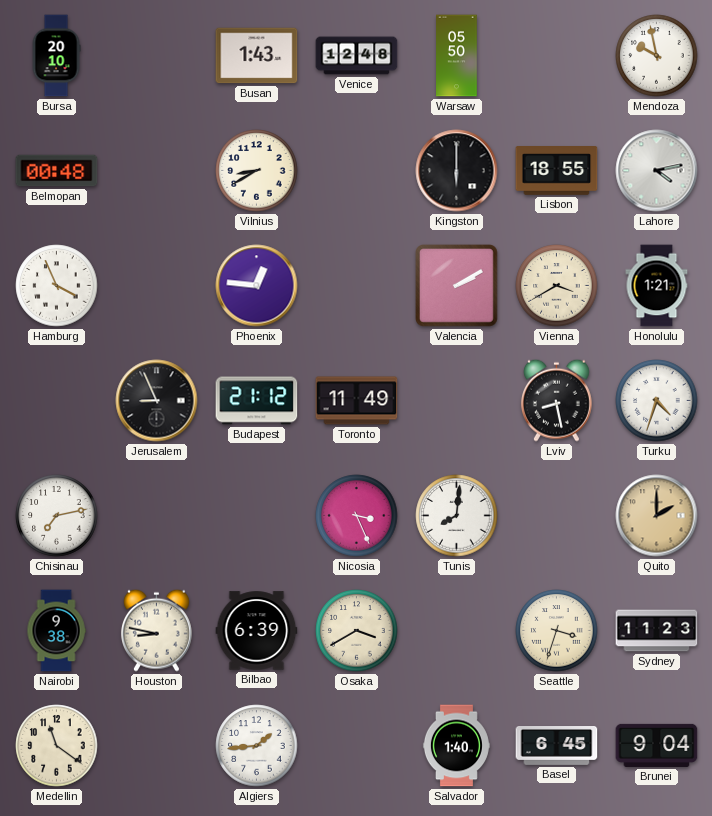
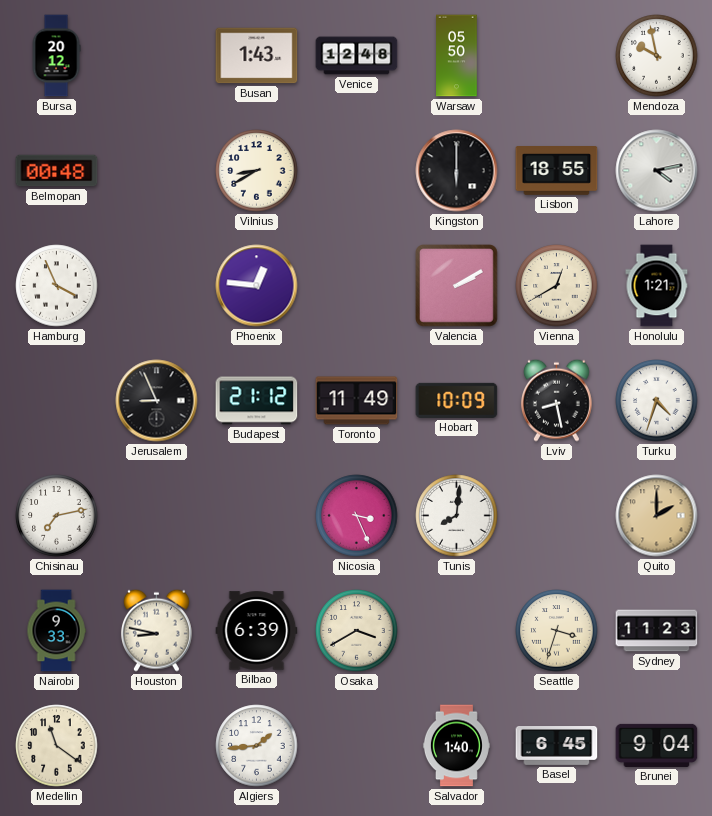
Bursa: 20:10 -> 20:12 (56, 56)
Vienna: 3:40 -> 12:40 (557, 286)
Hobart: none -> 10:09 (457, 400)
Nairobi: 9:38 -> 9:33 (56, 631)
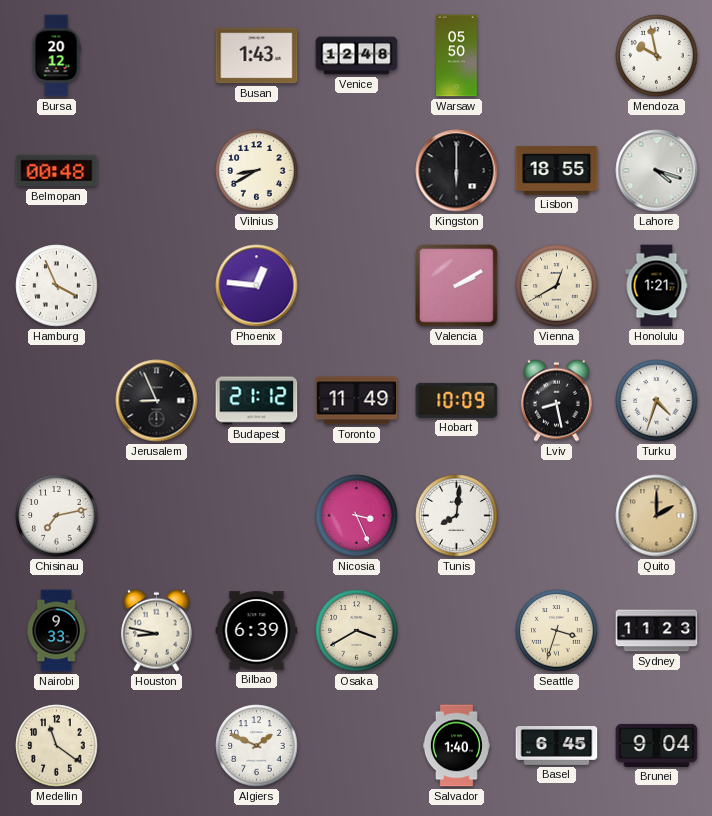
Lahore: 4:13 -> 4:18 (657, 171)
Algiers: 1:44 -> 1:49 (257, 746)
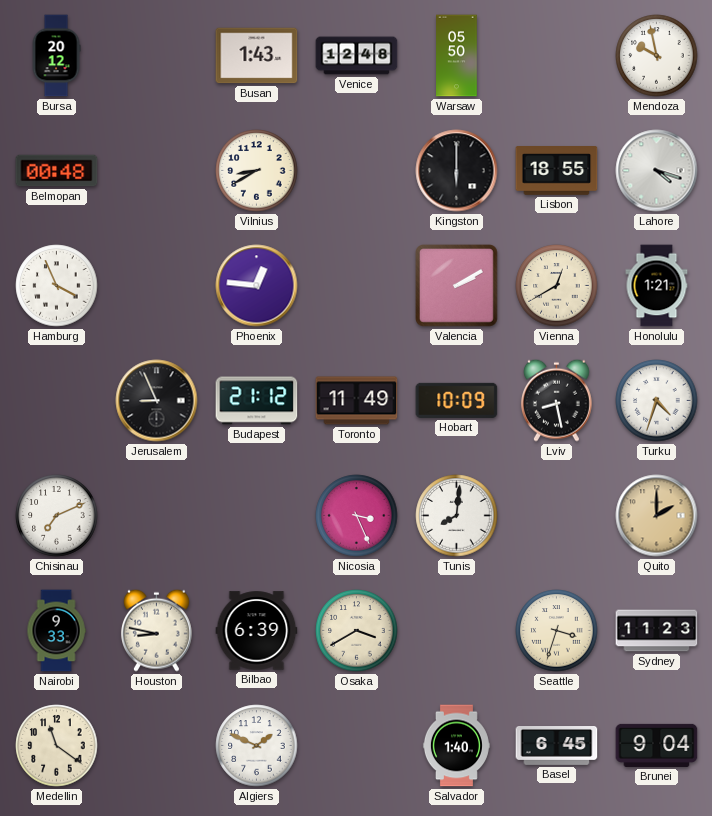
Chisinau: 7:13 -> 7:11 (57, 516)
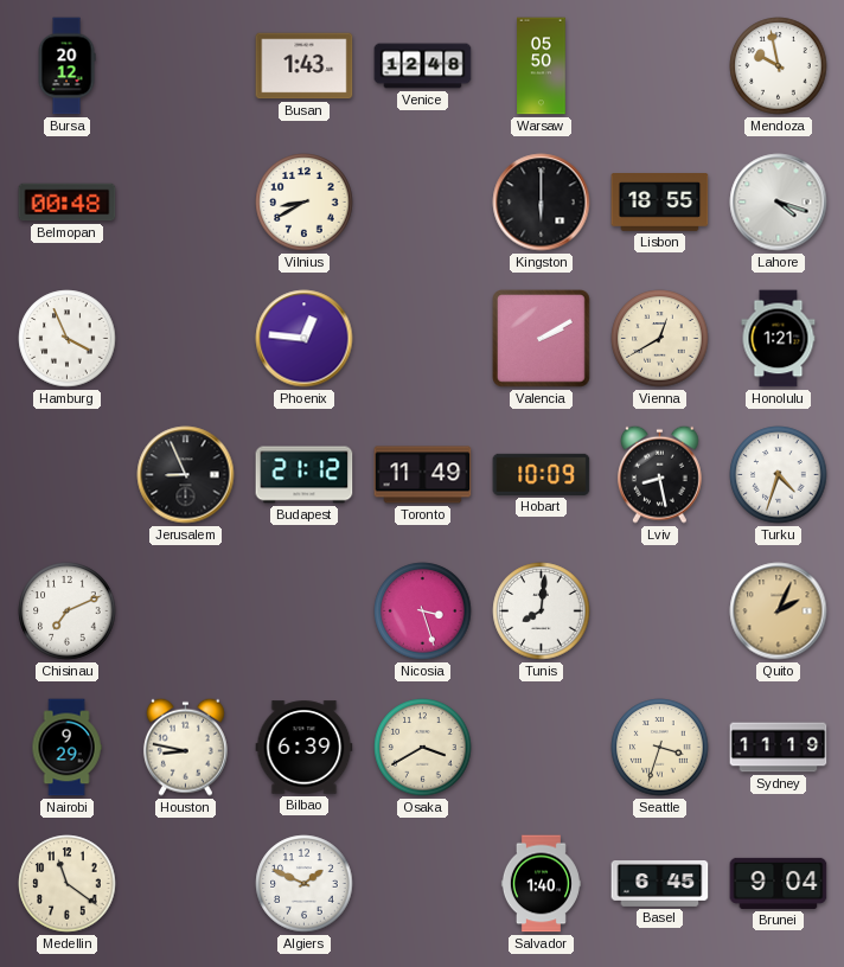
Nicosia: 3:26 -> 3:27 (423, 611)
Quito: 2:00 -> 2:04 (779, 611)
Nairobi: 9:33 -> 9:29 (66, 748)
Sydney: 11:23 -> 11:19 (779, 748)
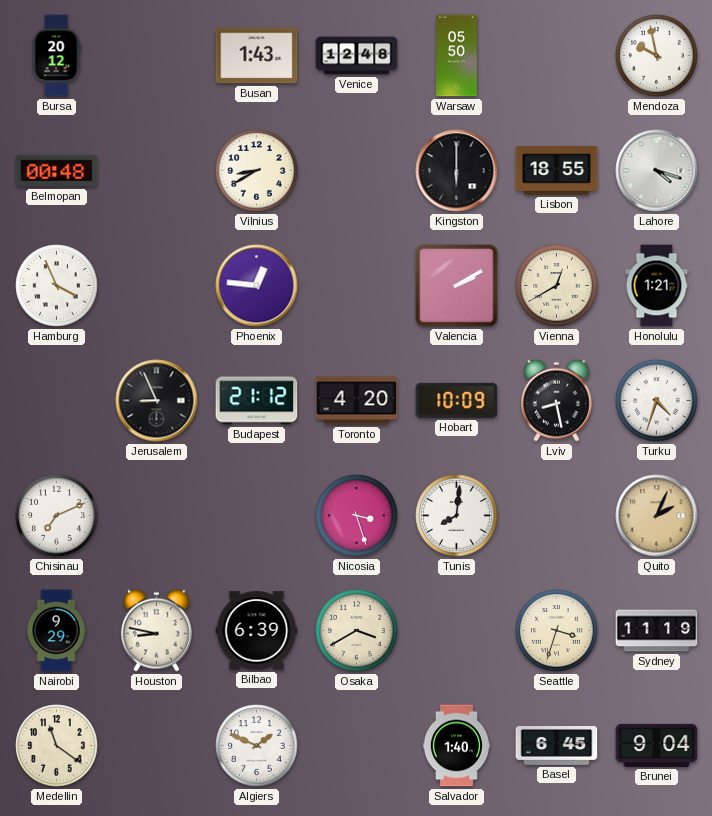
Toronto: 11:49 -> 4:20 (357, 401)
